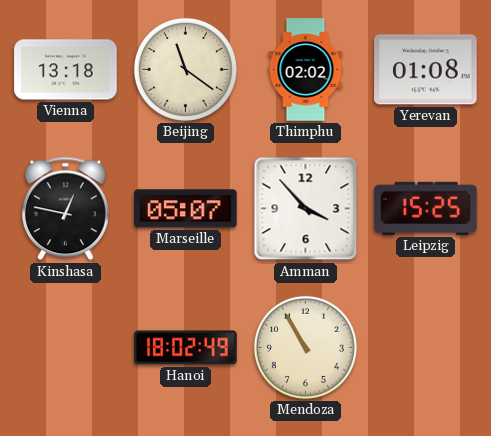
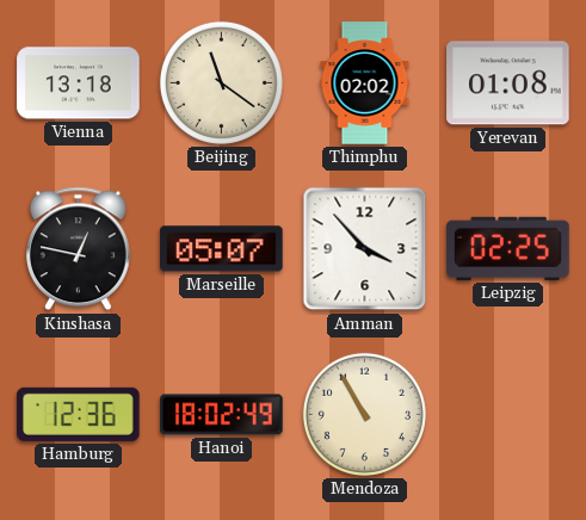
Leipzig: 15:25 -> 02:25 (508, 248)
Hamburg: none -> 12:36 (79, 414)
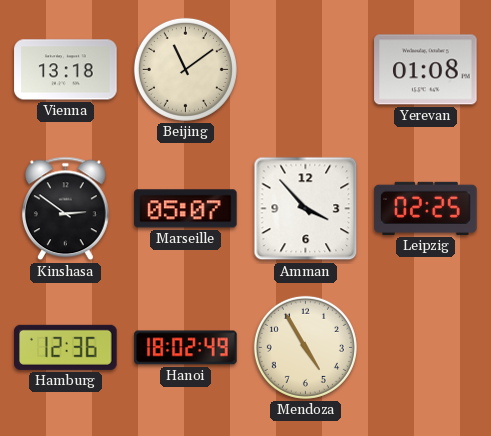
Beijing: 11:21 -> 11:09 (185, 69)
Thimphu: 02:02 -> none (365, 83)
Kinshasa: 12:47 -> 2:51 (65, 209)
Mendoza: 10:55 -> 4:55 (305, 347)
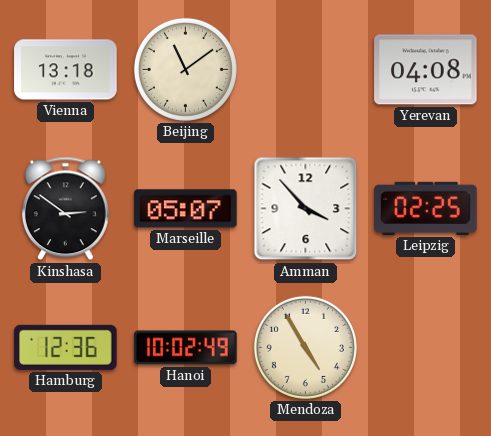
Yerevan: 01:08 -> 04:08 (426, 70)
Hanoi: 18:02 -> 10:02 (186, 348)
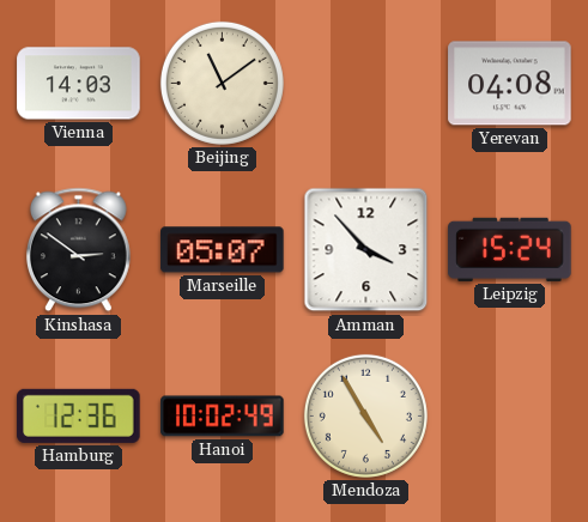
Vienna: 13:18 -> 14:03 (79, 84)
Leipzig: 02:25 -> 15:24 (510, 249)
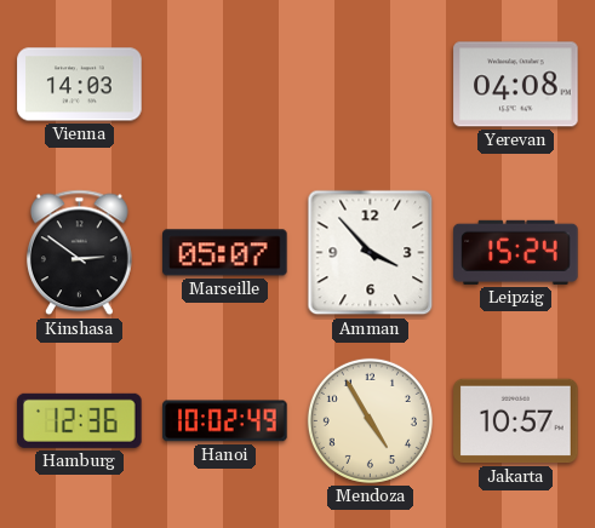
Beijing: 11:09 -> none (222, 83)
Jakarta: none -> 10:57 (516, 421)
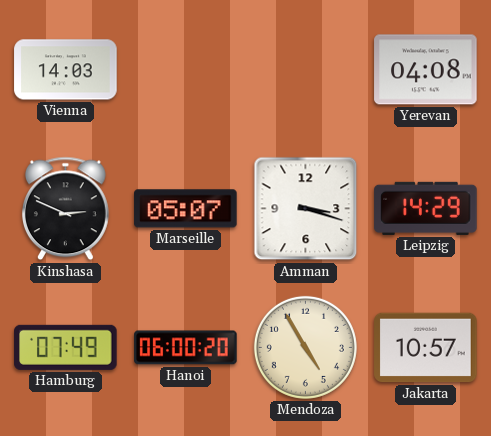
Kinshasa: 2:51 -> 2:49 (65, 209)
Amman: 3:53 -> 3:18 (306, 209)
Leipzig: 15:24 -> 14:29 (426, 208)
Hamburg: 12:36 -> 07:49 (66, 347)
Hanoi: 10:02 -> 06:00 (186, 348)
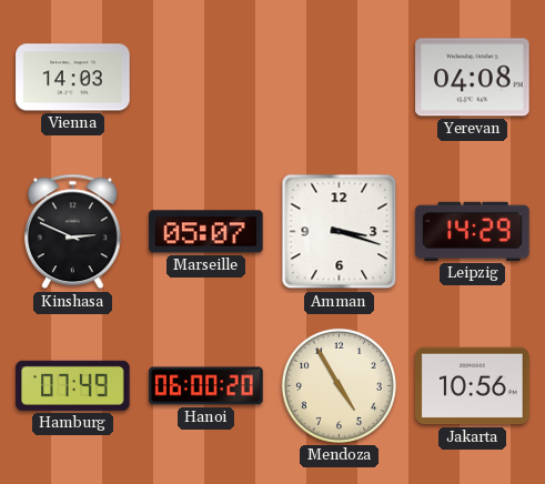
Jakarta: 10:57 -> 10:56 (473, 386)
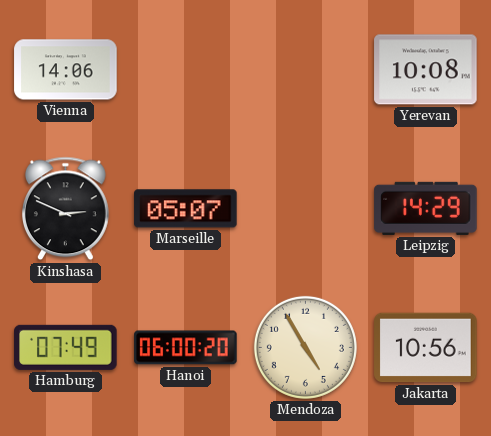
Vienna: 14:03 -> 14:06 (66, 70)
Yerevan: 04:08 -> 10:08 (426, 70)
Amman: 3:18 -> none (340, 232)
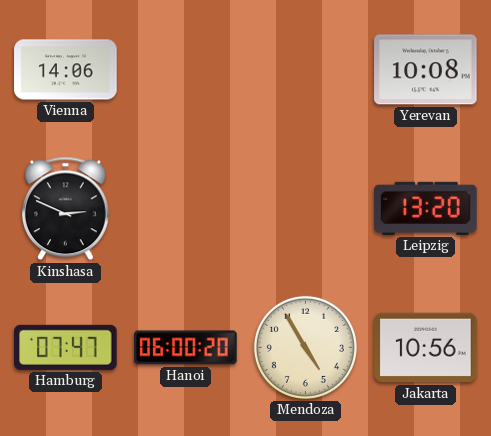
Marseille: 05:07 -> none (186, 209)
Leipzig: 14:29 -> 13:20 (426, 208)
Hamburg: 07:49 -> 07:47 (66, 347)
